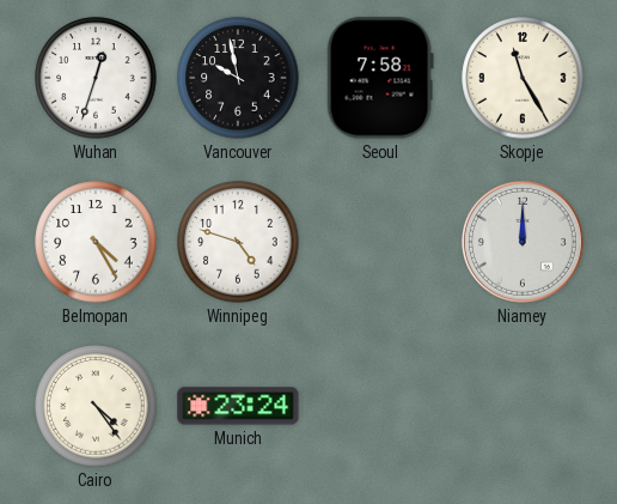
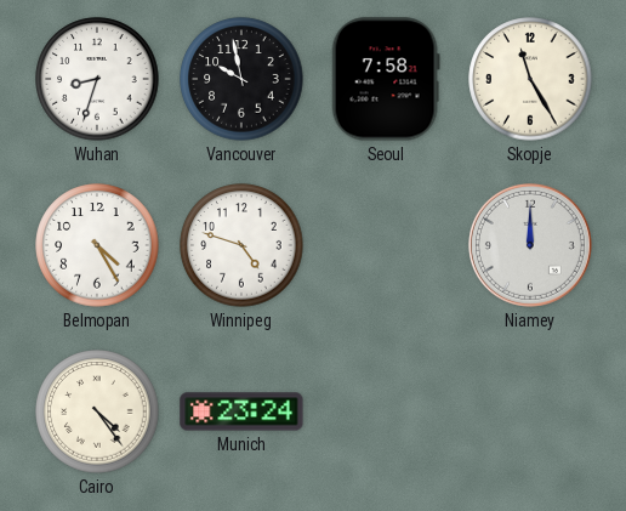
Wuhan: 12:33 -> 8:33 (97, 79)
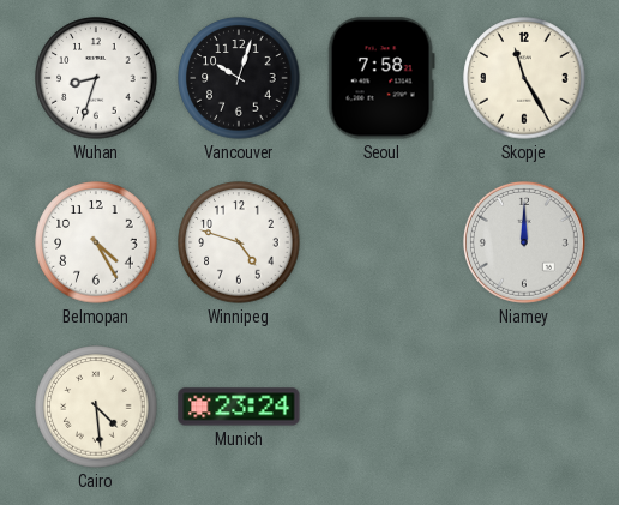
Vancouver: 9:58 -> 10:03 (239, 78)
Cairo: 4:24 -> 4:29 (96, 407)
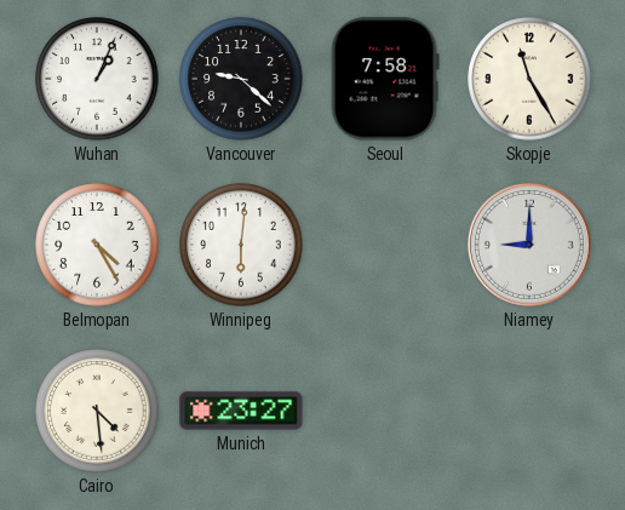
Wuhan: 8:33 -> 1:04 (97, 79)
Vancouver: 10:03 -> 9:22 (241, 79)
Winnipeg: 4:48 -> 6:01 (241, 245)
Niamey: 12:00 -> 9:00 (529, 245)
Munich: 23:24 -> 23:27 (241, 411)
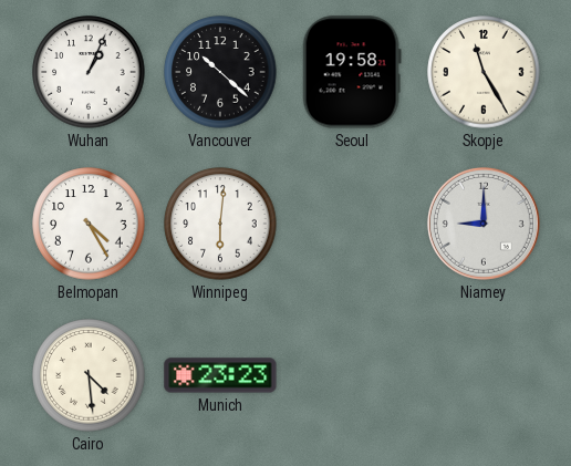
Vancouver: 9:22 -> 10:22 (220, 72)
Seoul: 7:58 -> 19:58 (352, 72)
Munich: 23:27 -> 23:23 (220, 375)
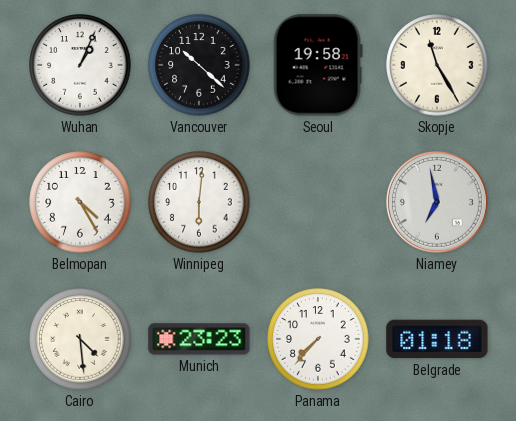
Niamey: 9:00 -> 6:58 (437, 202)
Panama: none -> 7:37 (318, 339)
Belgrade: none -> 01:18 (437, 339)
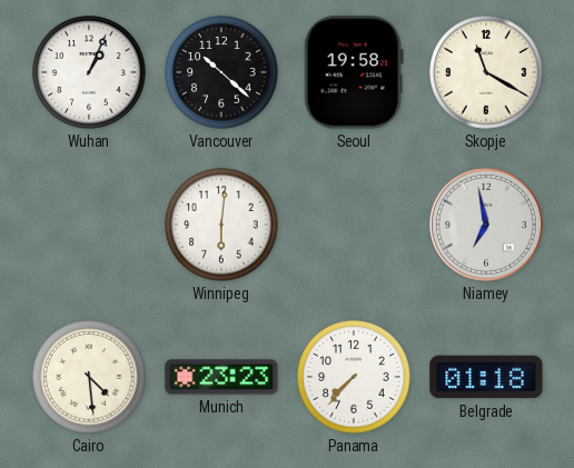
Skopje: 11:25 -> 11:20 (486, 72)
Belmopan: 4:25 -> none (80, 202)
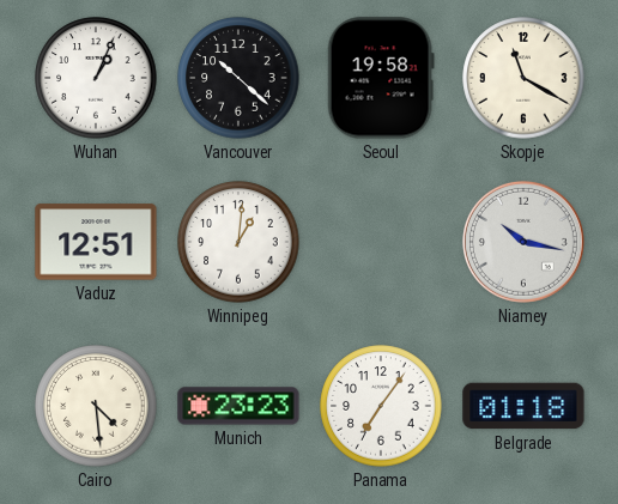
Vaduz: none -> 12:51 (96, 242)
Winnipeg: 6:01 -> 1:01 (238, 242)
Niamey: 6:58 -> 10:17 (523, 242)
Panama: 7:37 -> 7:06 (381, 406)
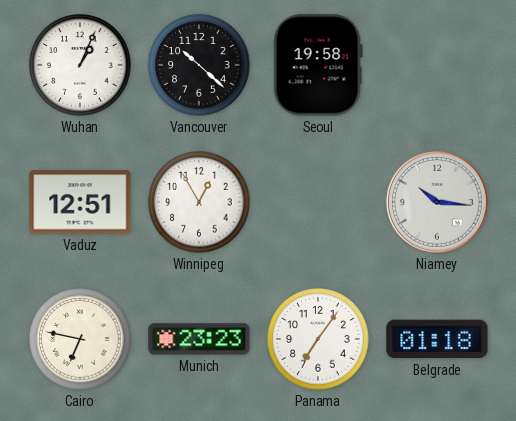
Skopje: 11:20 -> none (523, 78)
Winnipeg: 1:01 -> 12:55 (199, 202)
Niamey: 10:17 -> 10:16 (437, 202)
Cairo: 4:29 -> 6:47 (80, 339)
